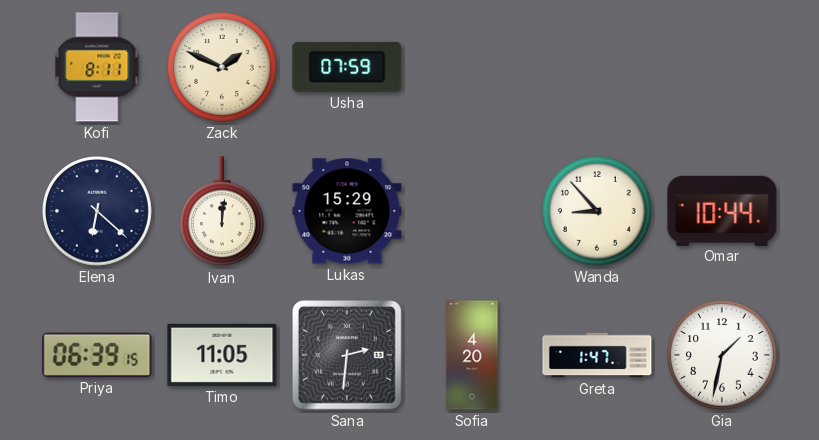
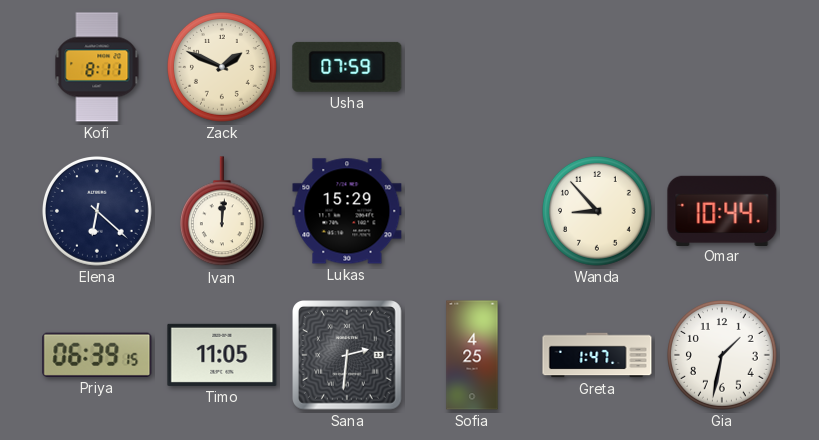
Sofia: 4:20 -> 4:25 (472, 355)
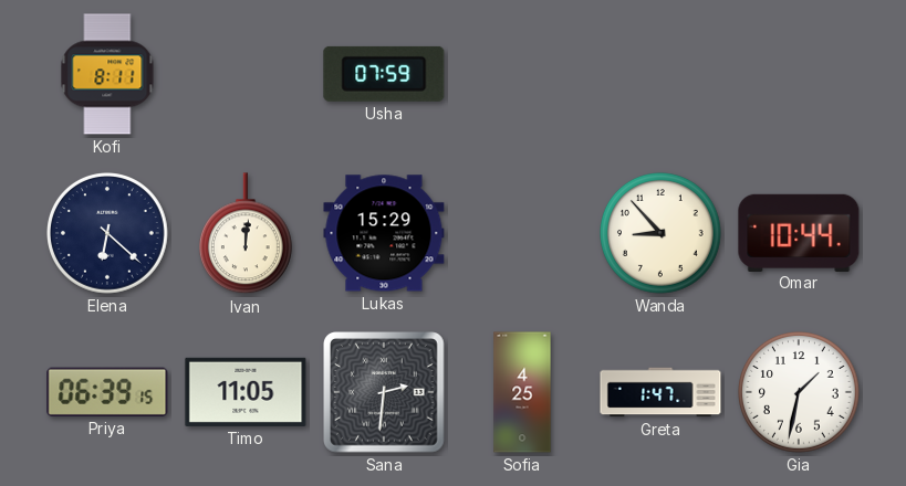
Zack: 1:49 -> none (223, 68)
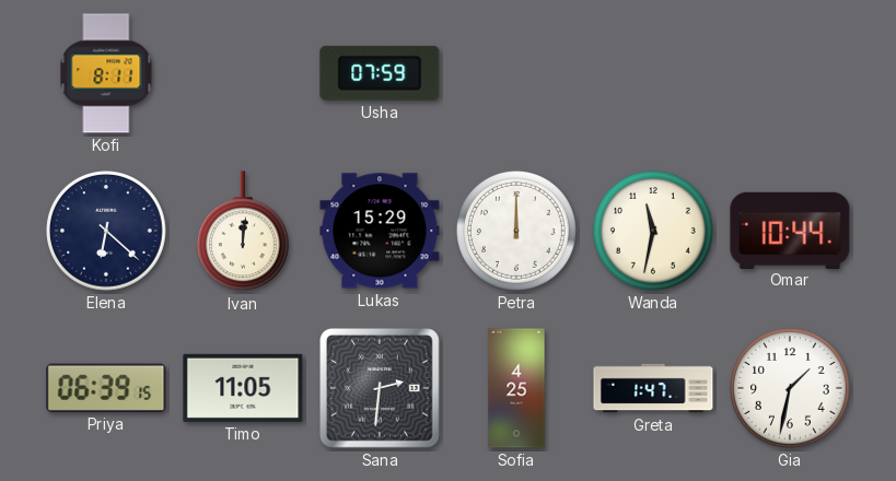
Petra: none -> 12:00 (517, 232)
Wanda: 8:53 -> 11:32 (654, 232)
